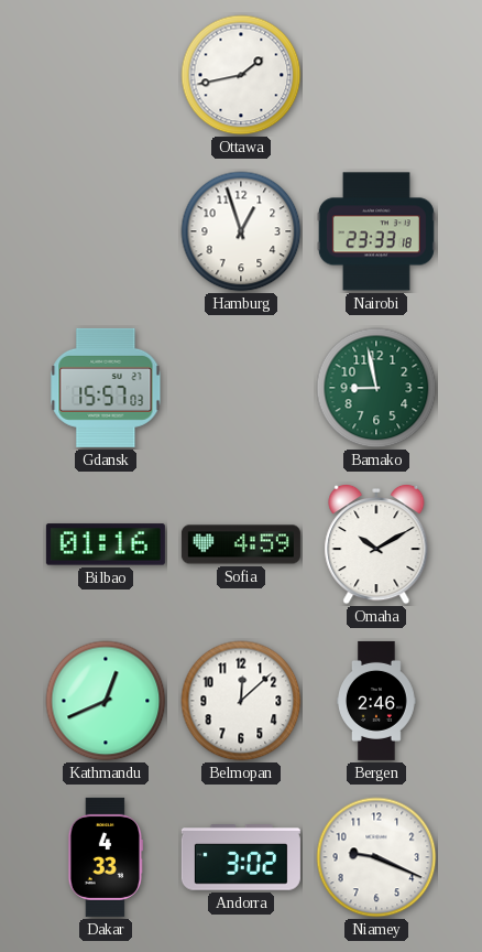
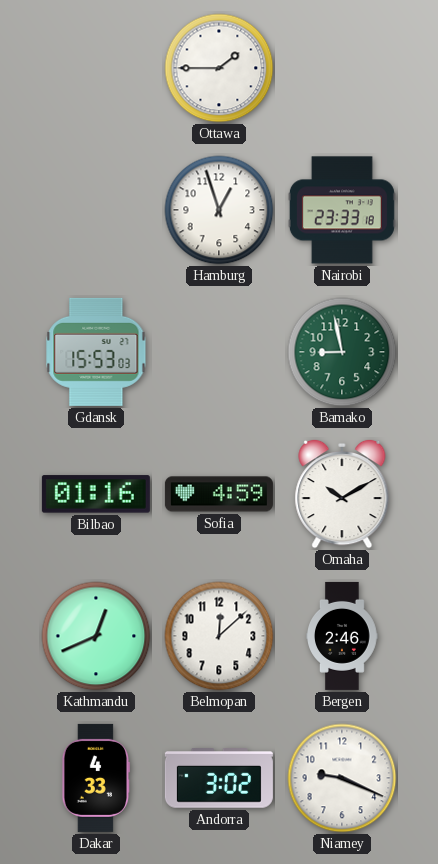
Ottawa: 1:43 -> 1:45 (219, 68)
Gdansk: 15:57 -> 15:53 (96, 352)
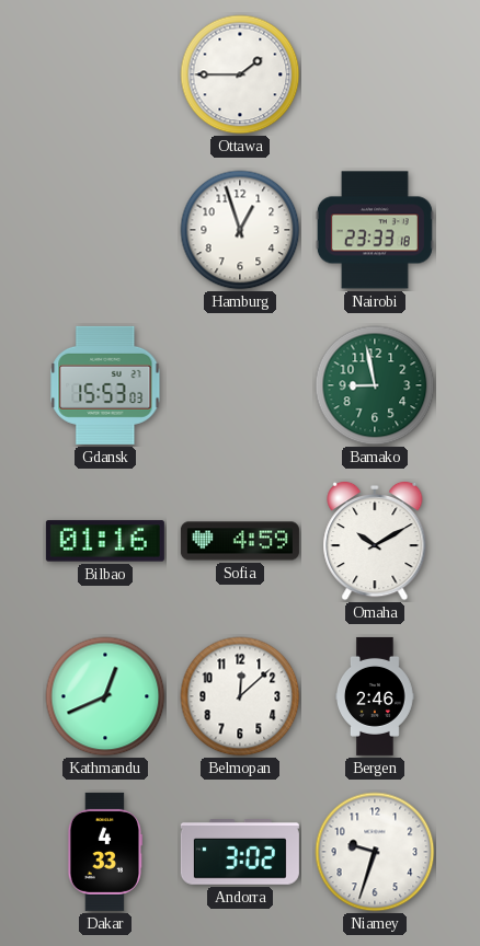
Niamey: 9:19 -> 9:33 (375, 852)
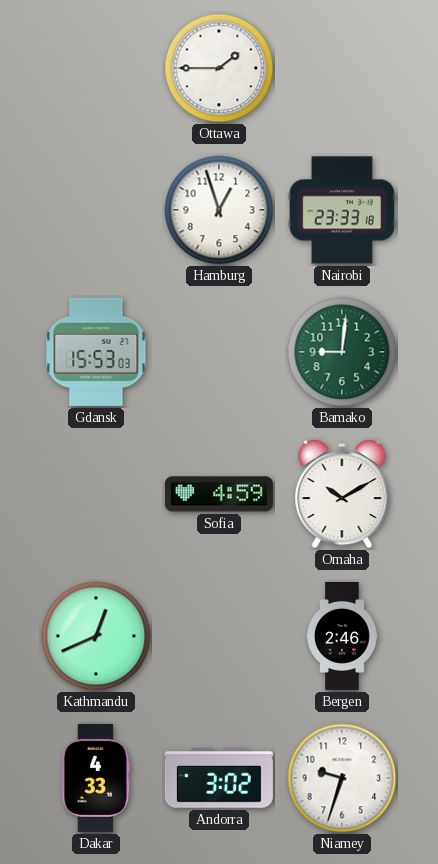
Bamako: 8:58 -> 9:01 (342, 352)
Bilbao: 01:16 -> none (105, 541)
Belmopan: 12:08 -> none (240, 696)
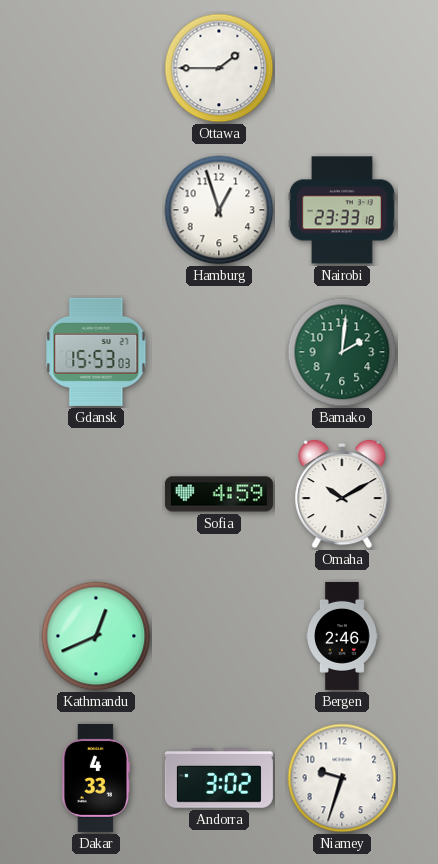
Bamako: 9:01 -> 2:01 (342, 352)
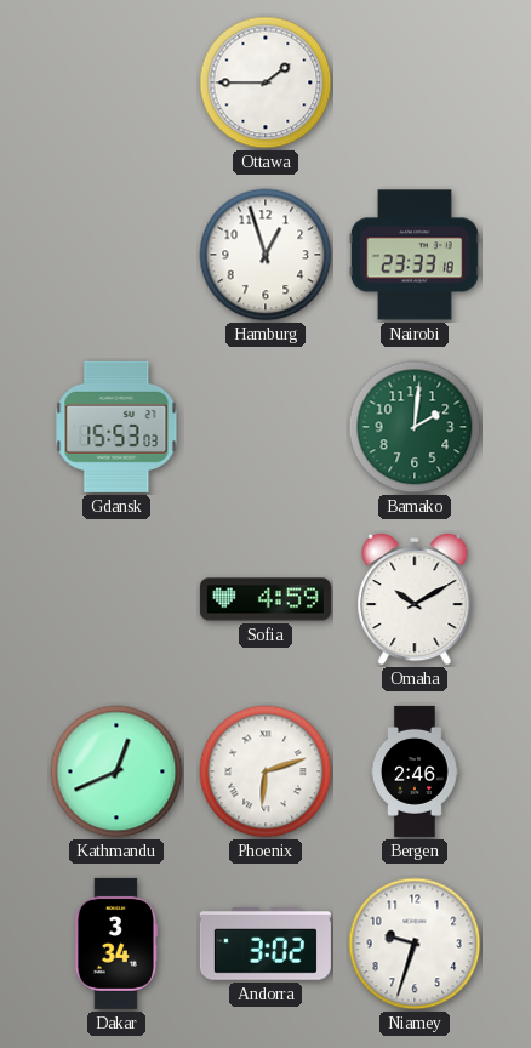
Phoenix: none -> 6:12 (265, 771)
Dakar: 4:33 -> 3:34 (116, 944)
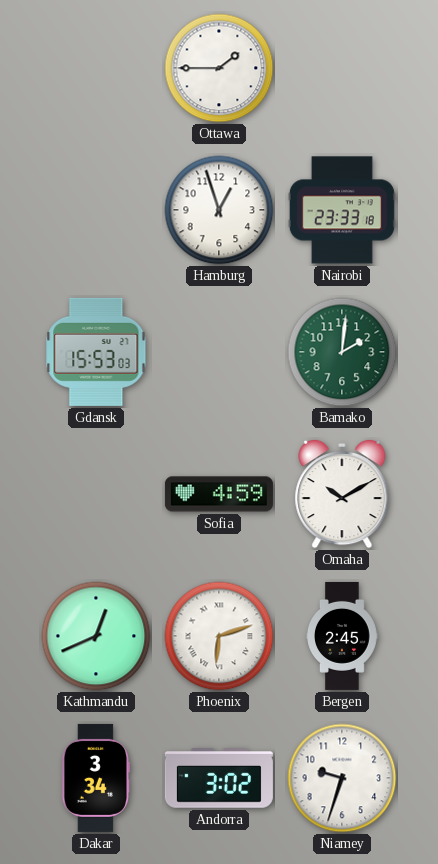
Bergen: 2:46 -> 2:45 (343, 636)
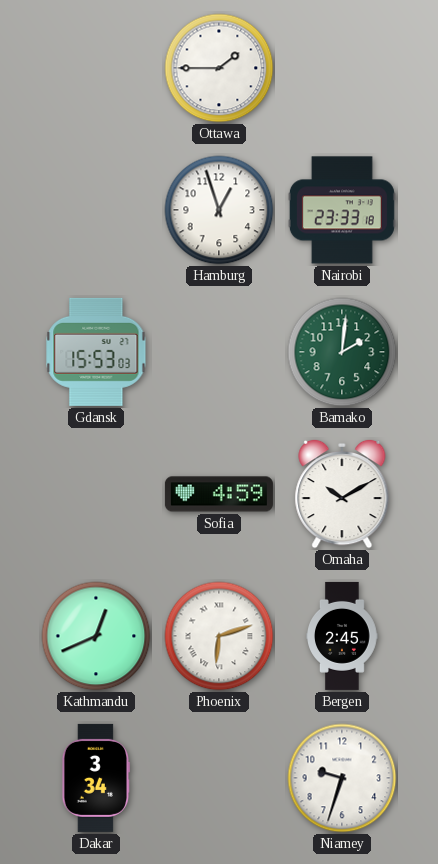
Andorra: 3:02 -> none (219, 779)
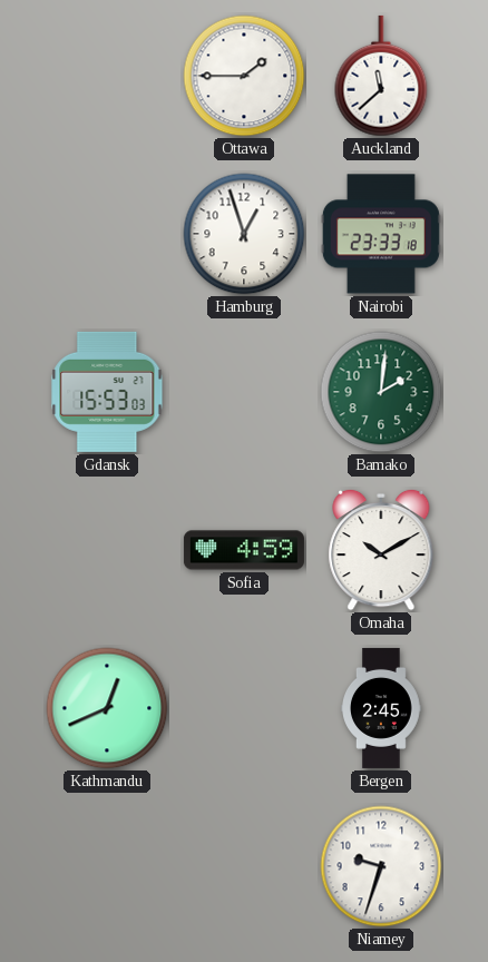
Auckland: none -> 11:38 (381, 76)
Phoenix: 6:12 -> none (219, 636)
Dakar: 3:34 -> none (96, 778)
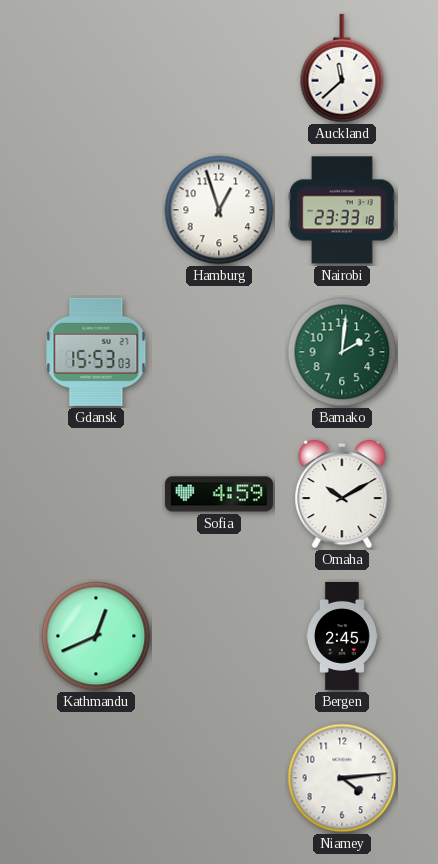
Ottawa: 1:45 -> none (244, 76)
Niamey: 9:33 -> 4:14 (342, 778)
